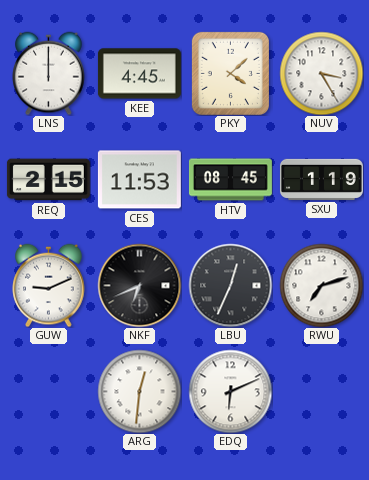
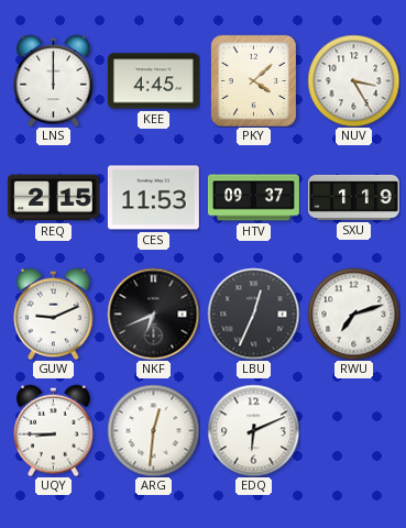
HTV: 08:45 -> 09:37 (253, 198)
UQY: none -> 8:45 (54, 430)
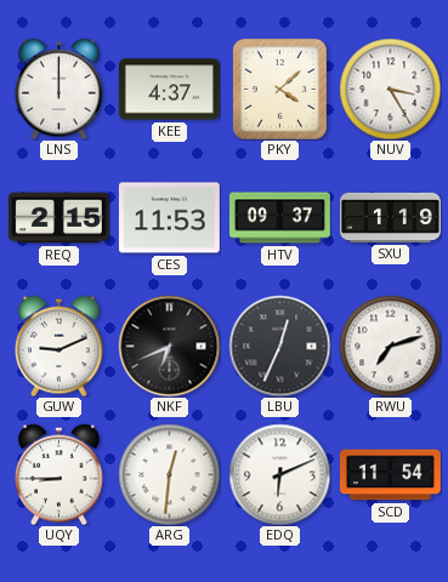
KEE: 4:45 -> 4:37 (169, 90)
SCD: none -> 11:54 (390, 475)
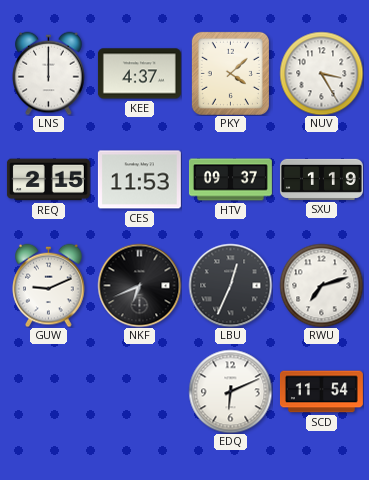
UQY: 8:45 -> none (59, 474)
ARG: 12:31 -> none (169, 474)
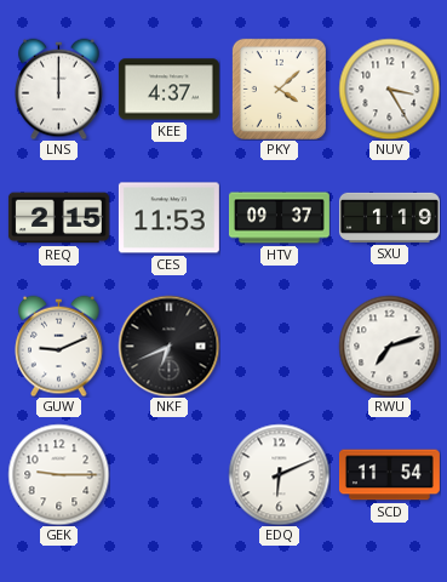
LBU: 12:34 -> none (230, 285)
GEK: none -> 9:15 (58, 474)
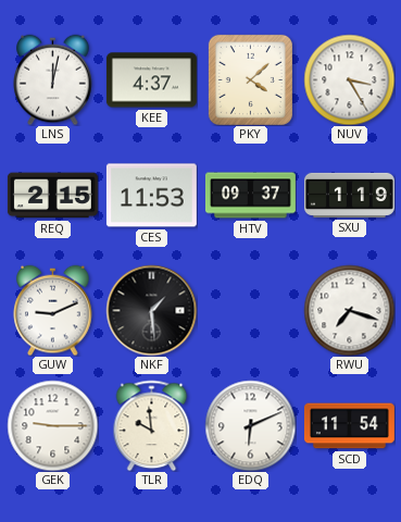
LNS: 12:00 -> 12:02 (53, 79)
NKF: 6:41 -> 1:29 (151, 310)
RWU: 7:12 -> 7:18 (349, 310)
TLR: none -> 9:59 (152, 425)
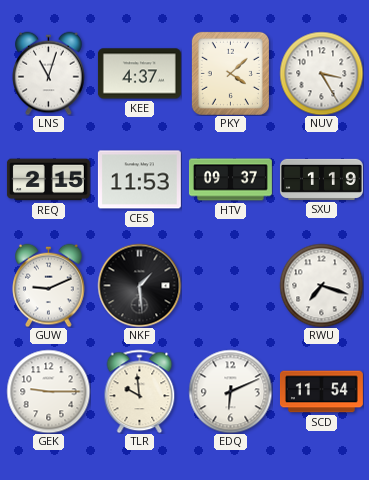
LNS: 12:02 -> 11:03 (49, 73)
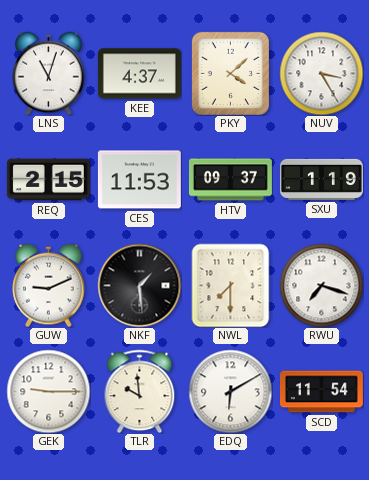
NWL: none -> 7:30 (231, 285)
EDQ: 6:11 -> 6:10 (230, 391)
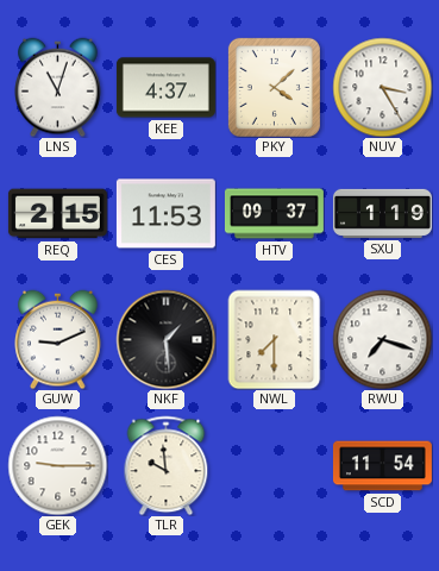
EDQ: 6:10 -> none (230, 391)
